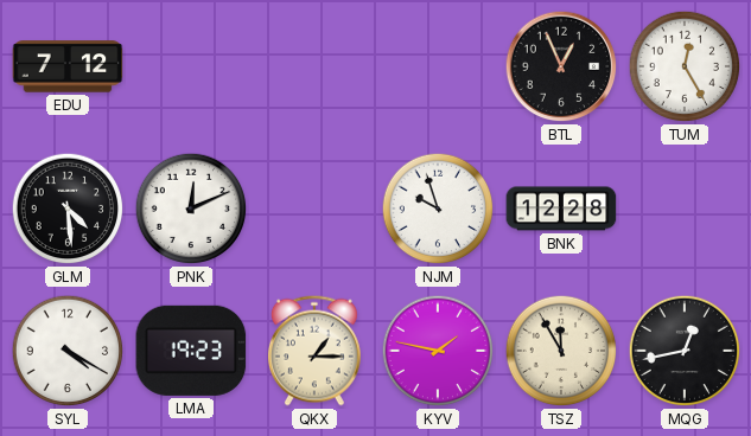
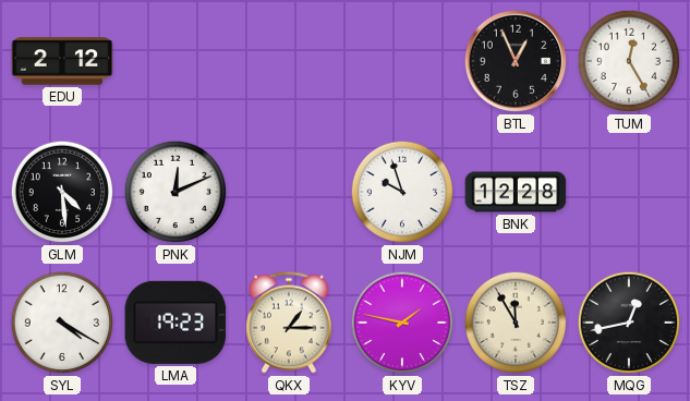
EDU: 7:12 -> 2:12 (62, 61)
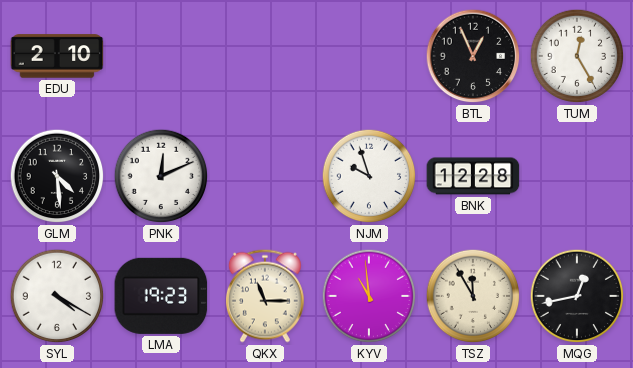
EDU: 2:12 -> 2:10 (57, 56)
QKX: 1:15 -> 11:15 (265, 296)
KYV: 1:47 -> 10:59 (369, 296)
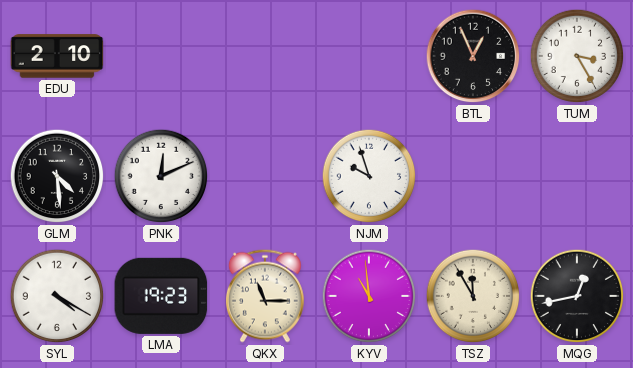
TUM: 12:25 -> 3:25 (577, 56)
BNK: 12:28 -> none (473, 176)
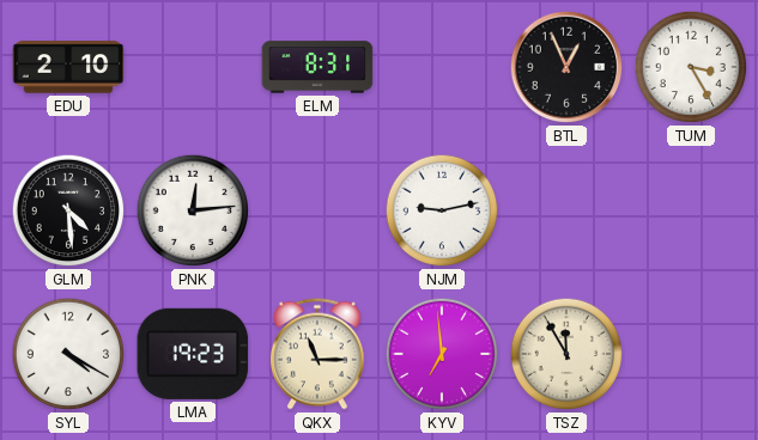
ELM: none -> 8:31 (317, 67)
PNK: 12:11 -> 12:14 (193, 210)
NJM: 9:57 -> 9:13 (442, 210)
KYV: 10:59 -> 6:59 (442, 354)
MQG: 12:43 -> none (577, 296)
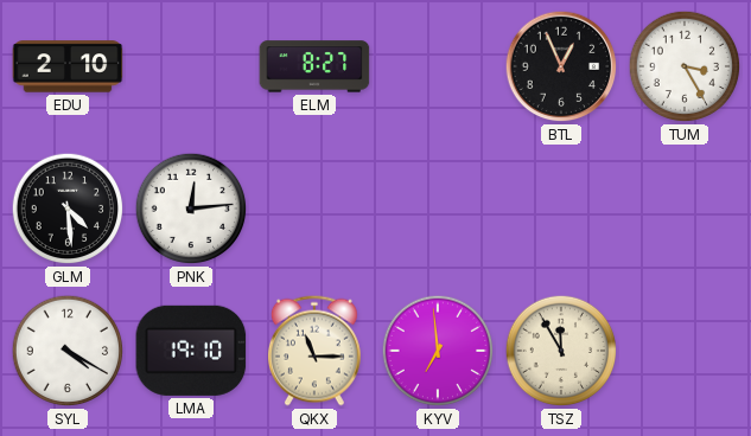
ELM: 8:31 -> 8:27 (314, 66)
NJM: 9:13 -> none (442, 210)
LMA: 19:23 -> 19:10 (191, 351)
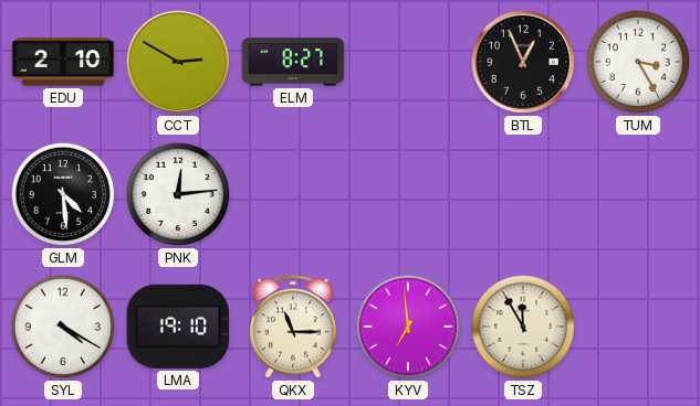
CCT: none -> 2:50 (178, 62)
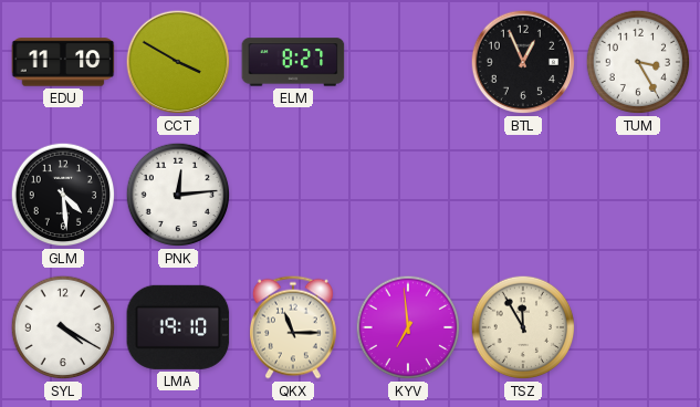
EDU: 2:10 -> 11:10 (63, 62)
CCT: 2:50 -> 3:50 (178, 62)
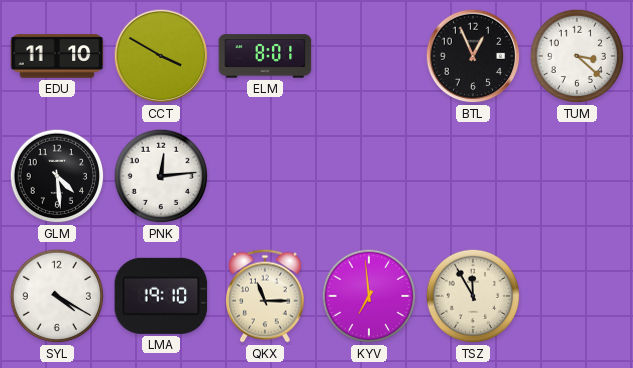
ELM: 8:27 -> 8:01 (265, 56)
TUM: 3:25 -> 3:22 (577, 56)
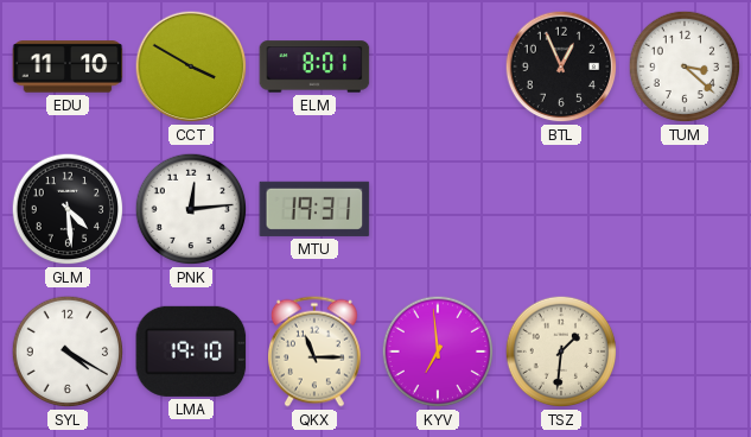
MTU: none -> 19:31 (314, 209)
TSZ: 11:55 -> 1:31 (561, 351)
